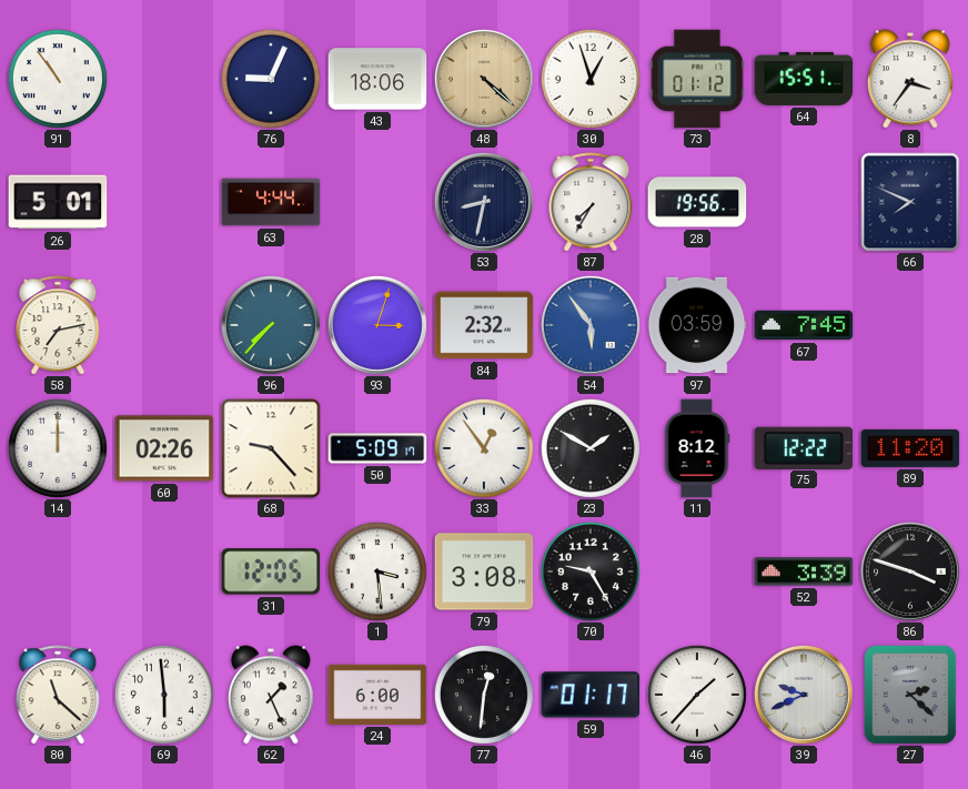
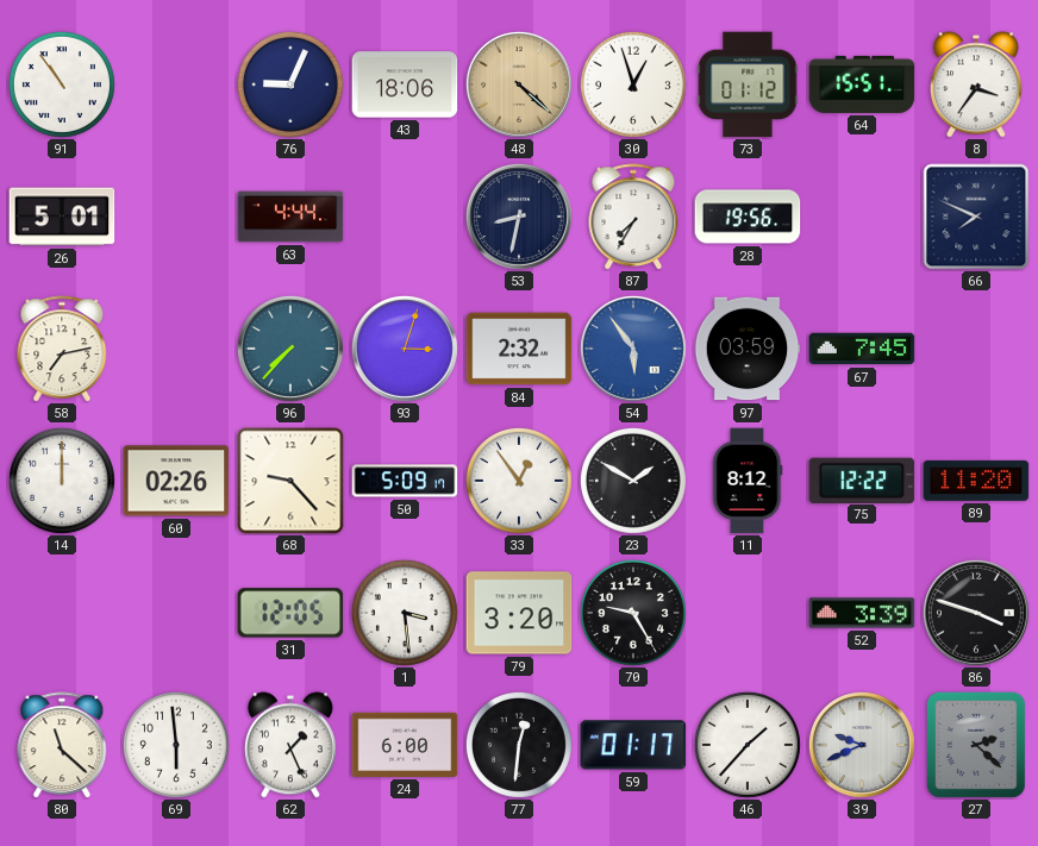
79: 3:08 -> 3:20 (519, 613)
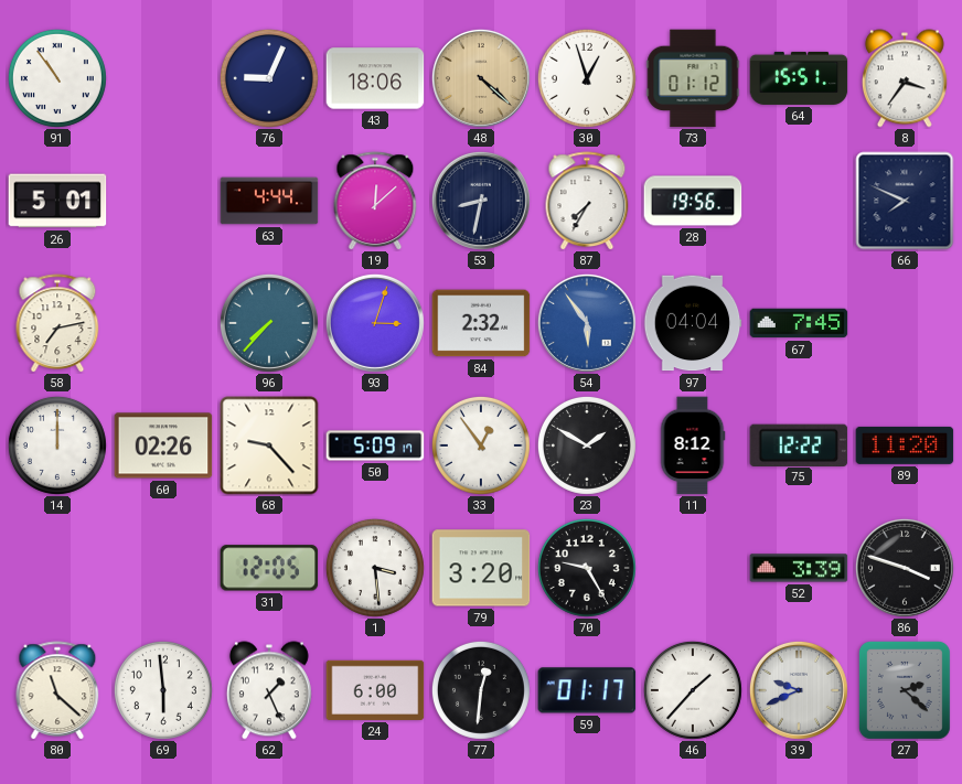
19: none -> 12:08 (375, 201)
97: 03:59 -> 04:04 (693, 323)
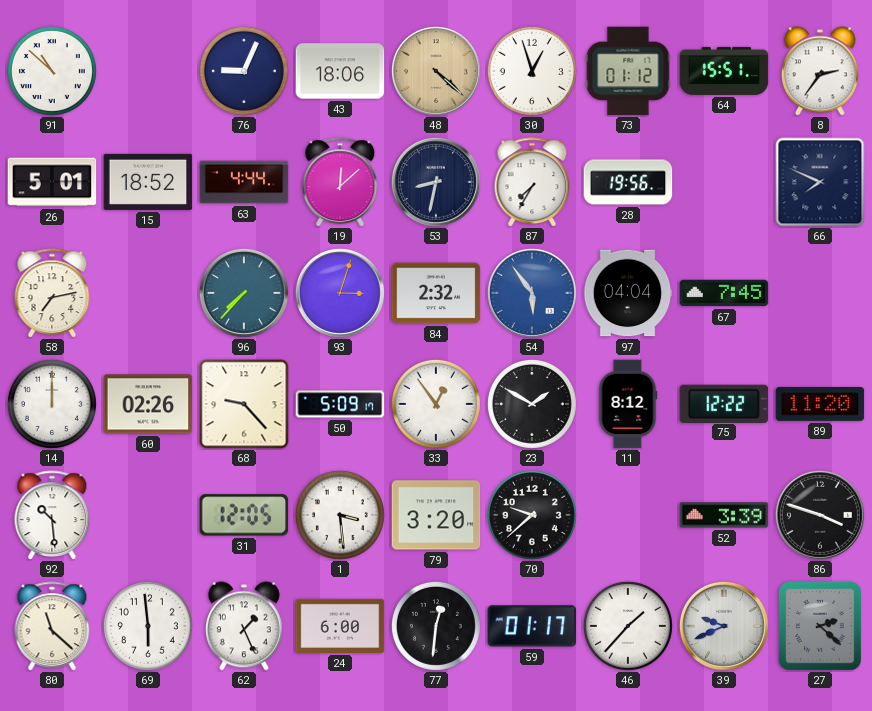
91: 10:54 -> 10:52 (52, 71)
8: 3:36 -> 2:36 (820, 71)
15: none -> 18:52 (148, 182)
92: none -> 10:29 (52, 515)
70: 9:25 -> 9:38 (532, 515)
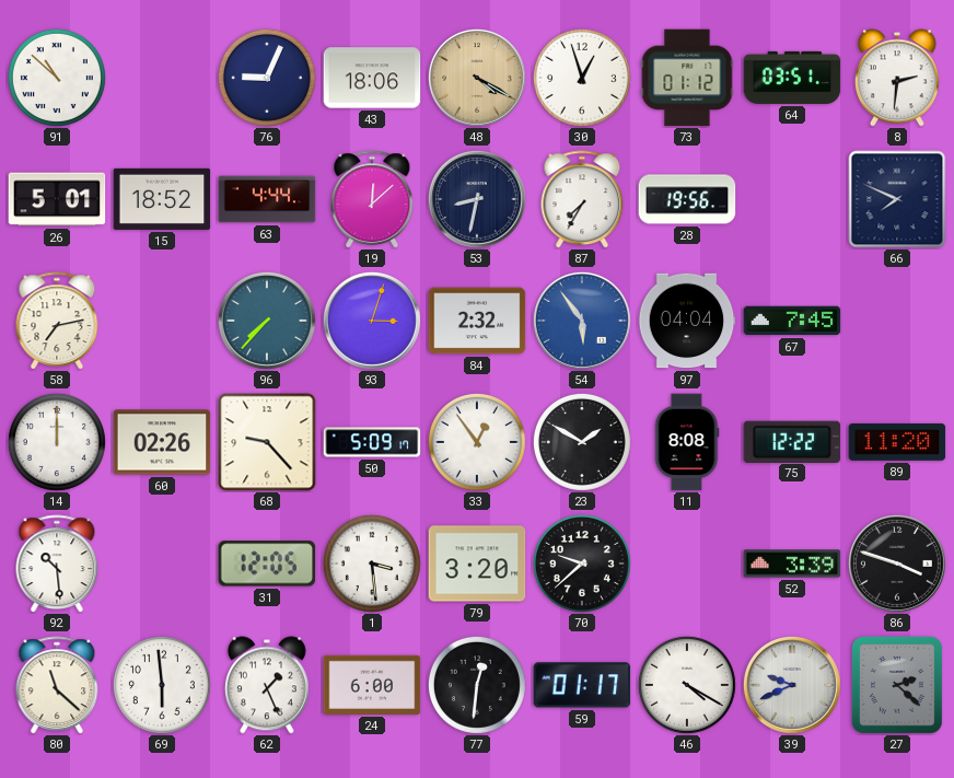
48: 4:22 -> 4:20 (477, 78)
64: 15:51 -> 03:51 (792, 78)
8: 2:36 -> 2:31 (897, 78)
11: 8:12 -> 8:08 (687, 442)
46: 1:37 -> 4:20 (687, 685)
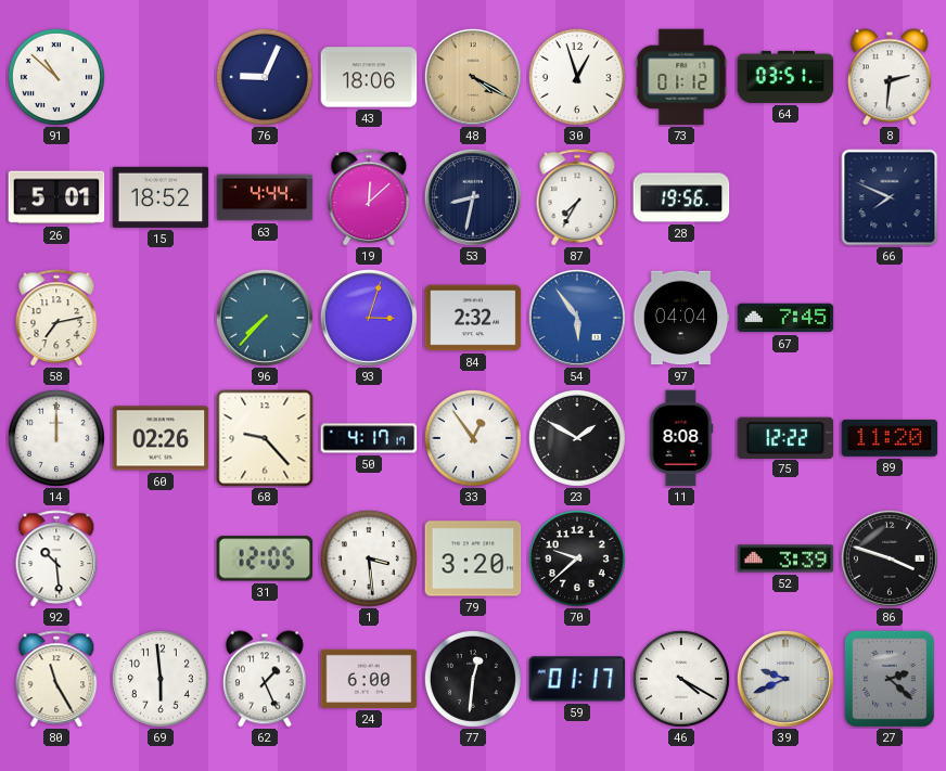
50: 5:09 -> 4:17 (369, 438)
80: 11:22 -> 11:25 (56, 679)
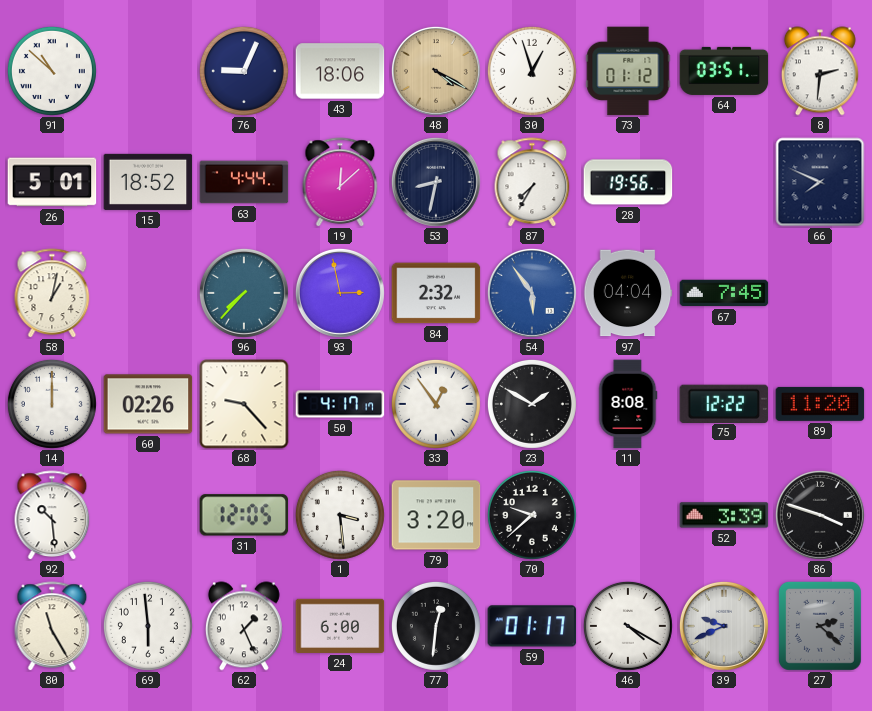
58: 7:13 -> 1:02 (52, 293)
93: 3:03 -> 2:58 (340, 293)
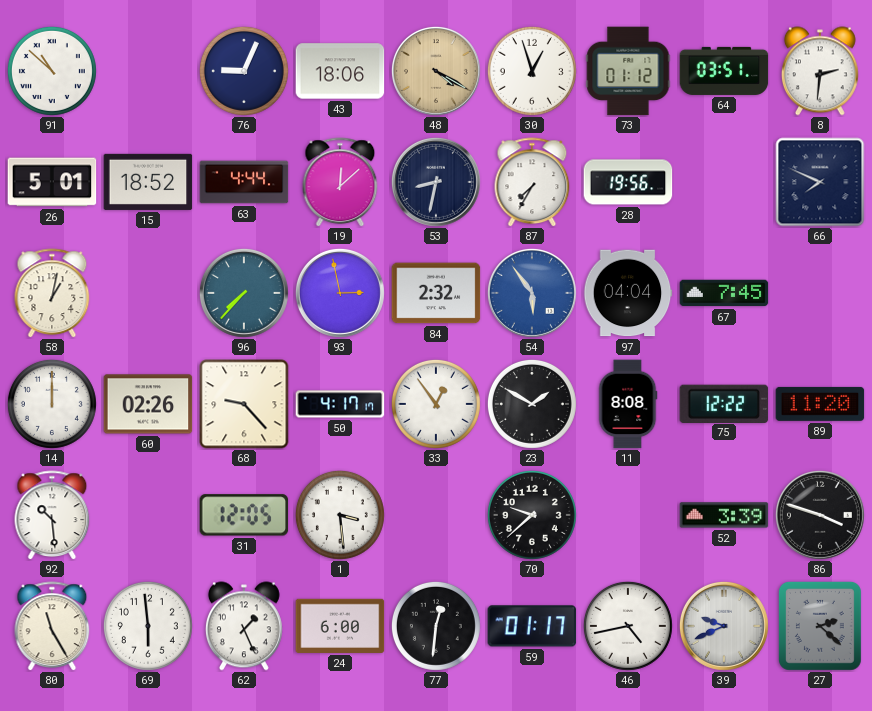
79: 3:20 -> none (436, 515)
46: 4:20 -> 4:43 (628, 626)
